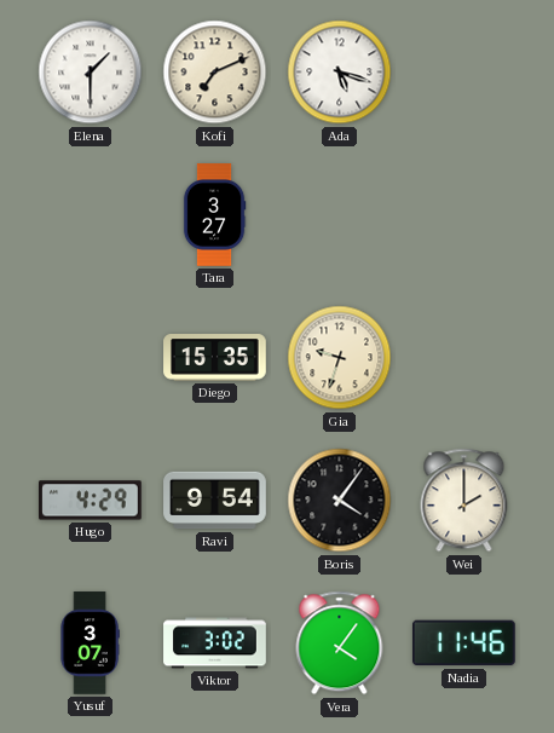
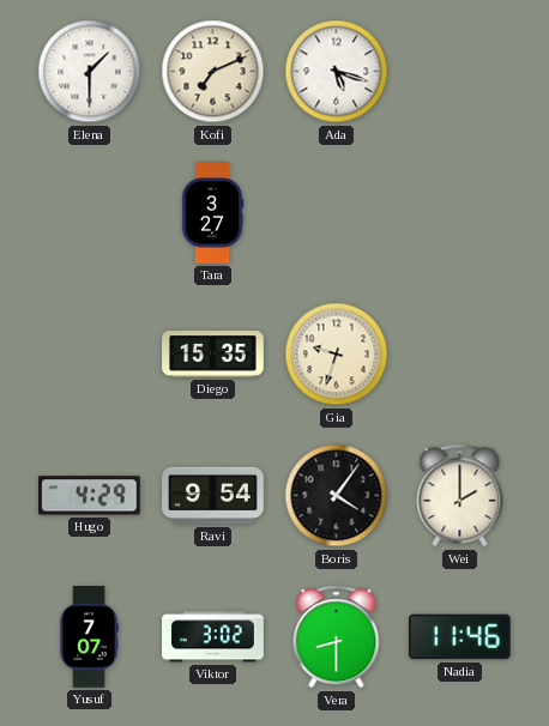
Yusuf: 3:07 -> 7:07 (89, 637)
Vera: 4:06 -> 8:30 (337, 637)
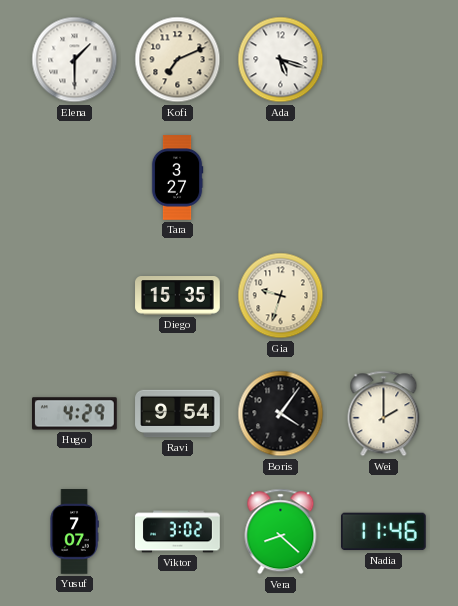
Vera: 8:30 -> 8:22 (281, 532)
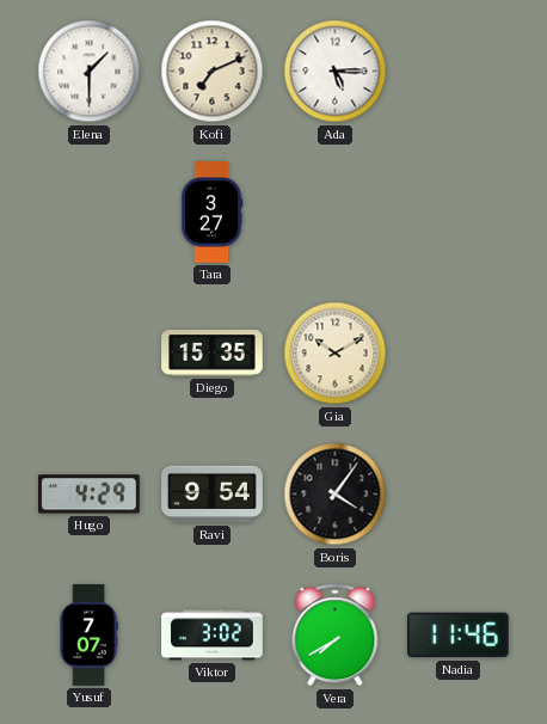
Ada: 5:18 -> 5:15 (336, 72)
Gia: 9:33 -> 10:10 (336, 354)
Wei: 2:00 -> none (384, 414)
Vera: 8:22 -> 7:40 (336, 636)
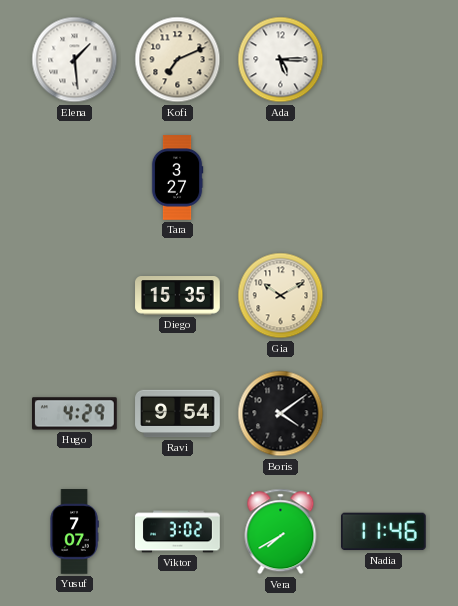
Elena: 1:30 -> 1:29 (75, 60)
Boris: 4:06 -> 4:09 (281, 414)
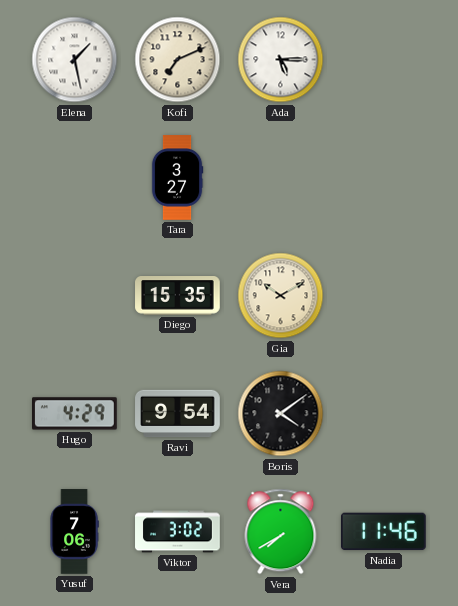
Elena: 1:29 -> 1:28 (75, 60)
Yusuf: 7:07 -> 7:06 (74, 532)
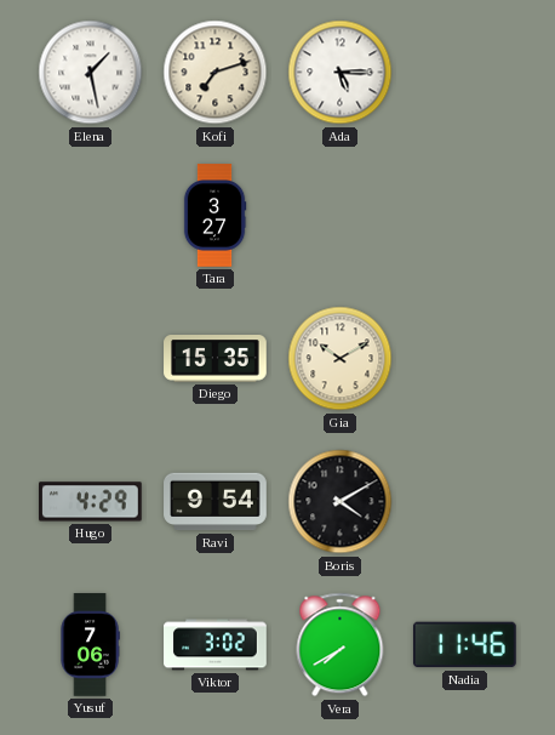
Kofi: 7:11 -> 7:12 (216, 73)
Boris: 4:09 -> 4:10 (341, 502)
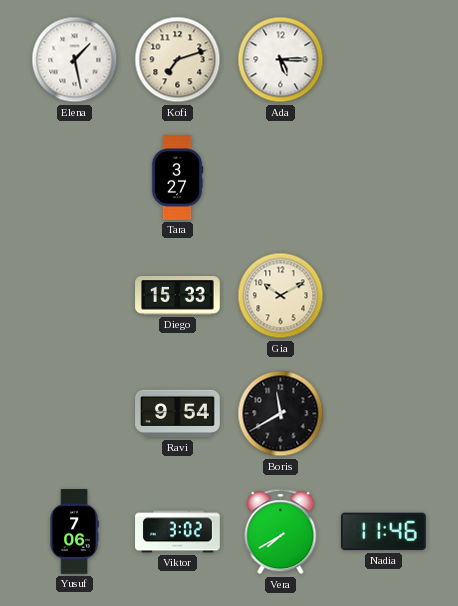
Diego: 15:35 -> 15:33 (178, 296)
Hugo: 4:29 -> none (91, 502)
Boris: 4:10 -> 11:40 (281, 414)
